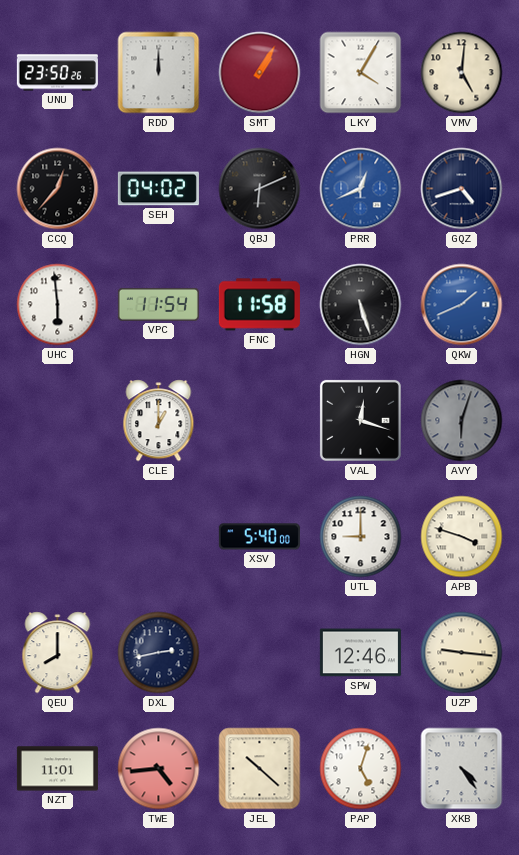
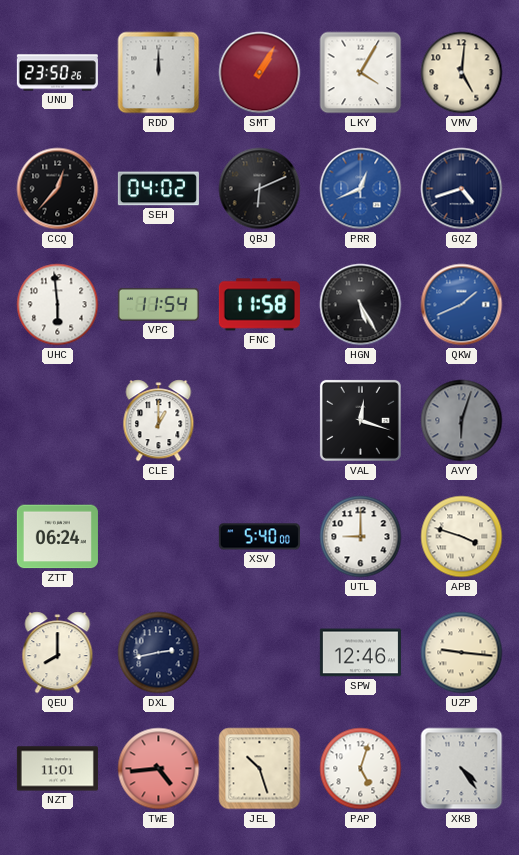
HGN: 5:27 -> 5:25 (361, 305)
ZTT: none -> 06:24 (57, 537)
JEL: 10:22 -> 10:27 (260, 769)
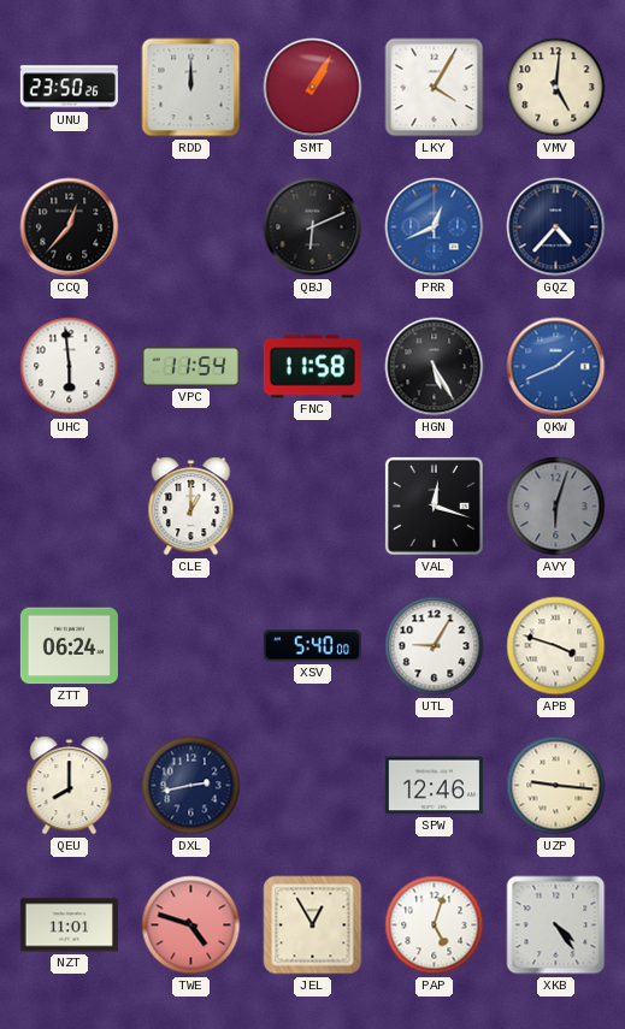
SEH: 04:02 -> none (158, 189)
GQZ: 4:42 -> 4:37 (556, 227)
UTL: 9:00 -> 9:05 (435, 646)
TWE: 4:44 -> 4:48 (191, 925)
JEL: 10:27 -> 12:55 (313, 925)
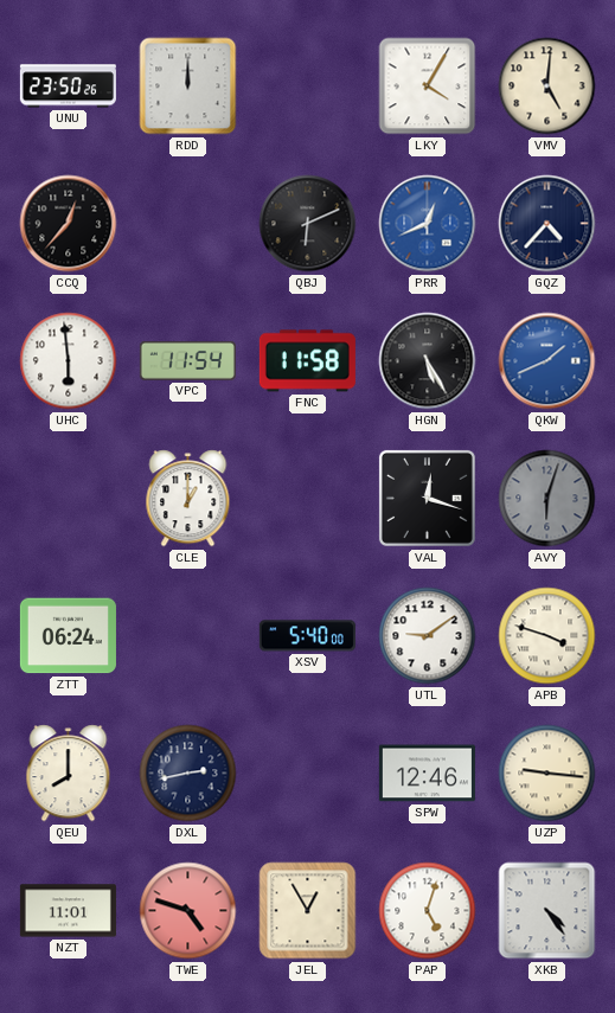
SMT: 1:05 -> none (313, 88)
UTL: 9:05 -> 9:09 (428, 636)
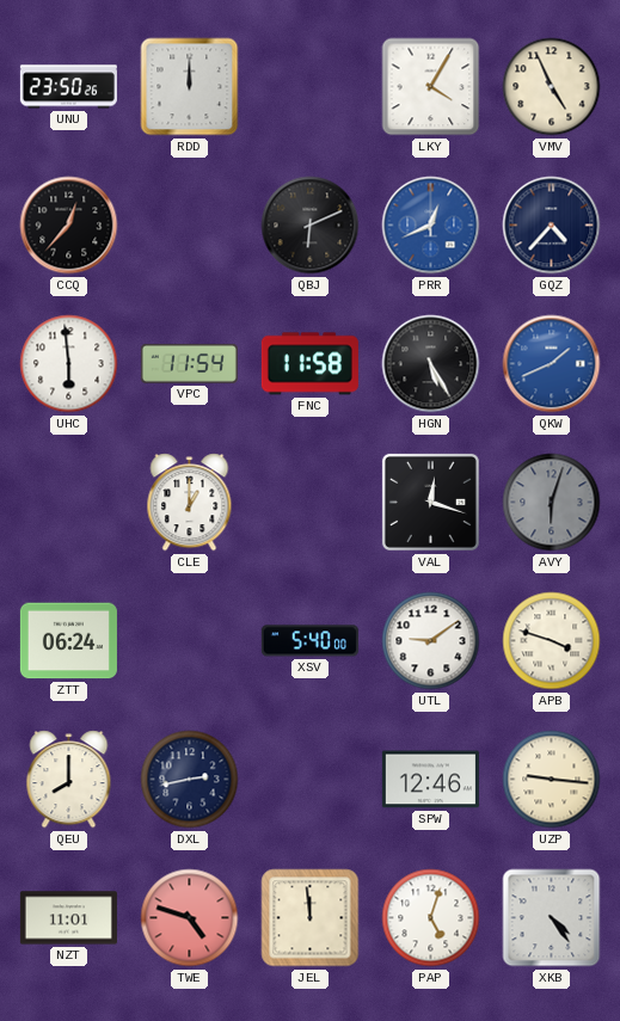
VMV: 5:01 -> 4:56 (552, 87)
JEL: 12:55 -> 11:59 (311, 918)
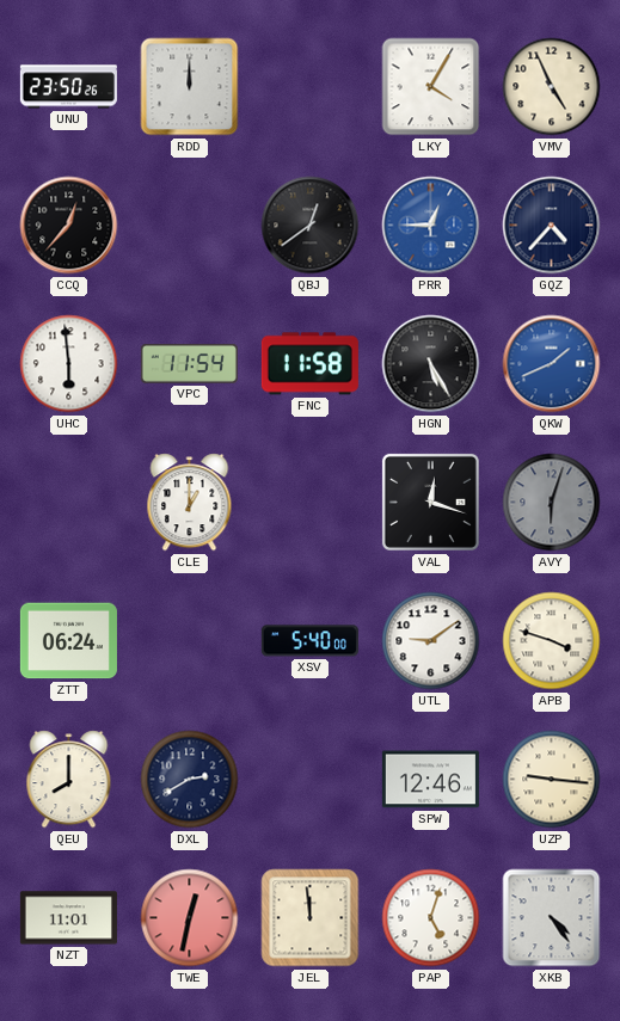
QBJ: 6:11 -> 12:39 (311, 226)
PRR: 12:41 -> 12:45 (431, 226)
DXL: 2:43 -> 2:40 (190, 780)
TWE: 4:48 -> 12:32 (190, 918)
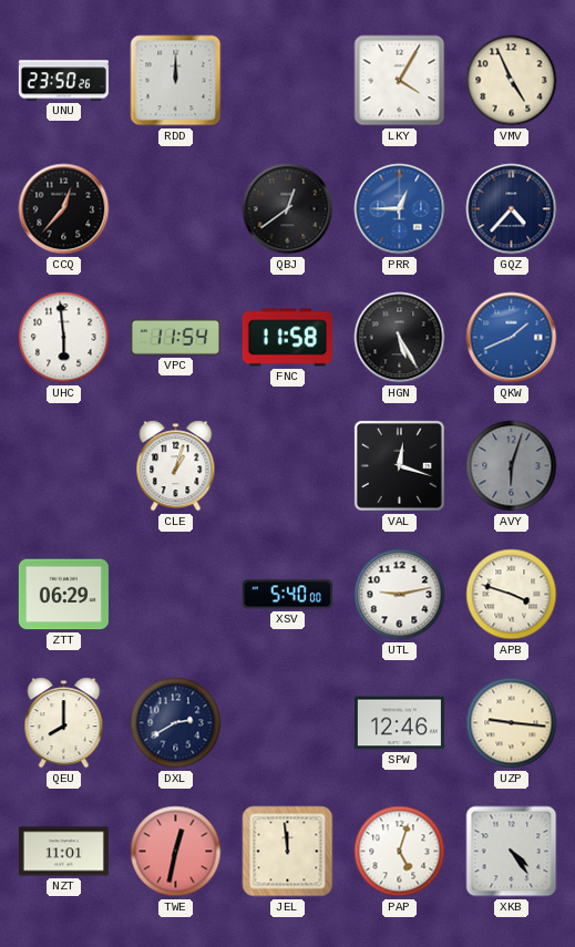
CLE: 1:00 -> 1:03 (176, 466)
ZTT: 06:24 -> 06:29 (63, 595)
UTL: 9:09 -> 9:13 (400, 595)
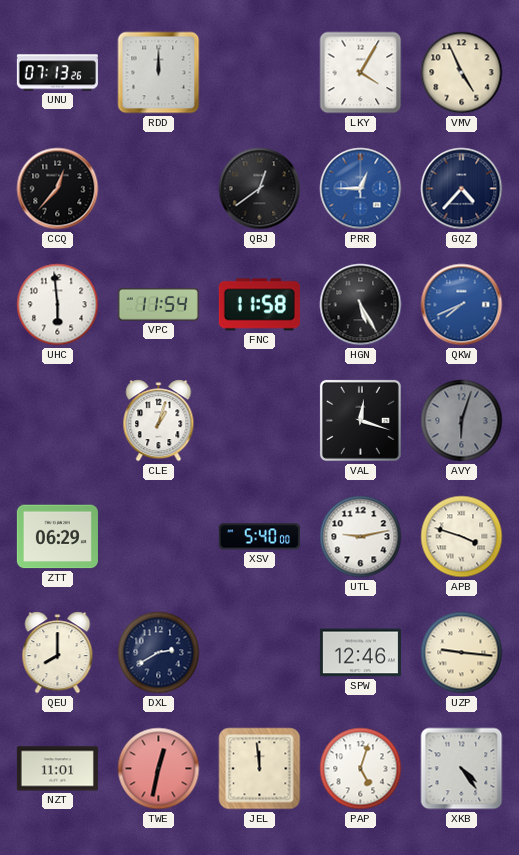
UNU: 23:50 -> 07:13 (57, 73)
QKW: 1:41 -> 7:41 (462, 305)
